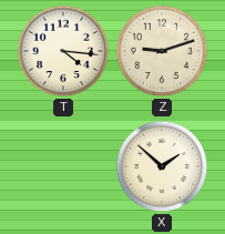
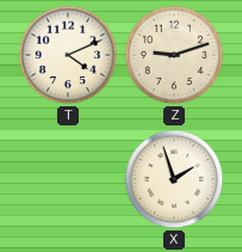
T: 4:16 -> 4:11 (68, 55)
X: 1:52 -> 1:57 (174, 179)
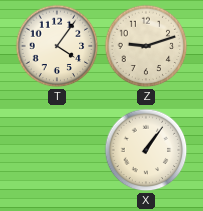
T: 4:11 -> 4:06 (57, 46)
X: 1:57 -> 1:06 (146, 150)
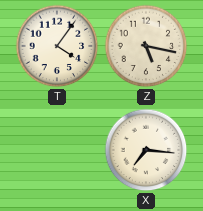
Z: 9:12 -> 5:17 (146, 46)
X: 1:06 -> 7:16 (146, 150)
